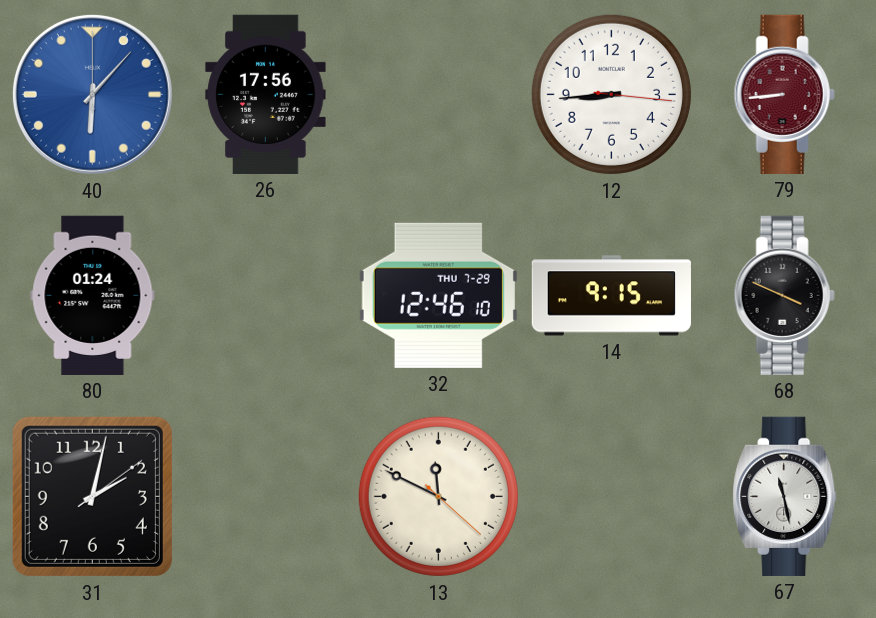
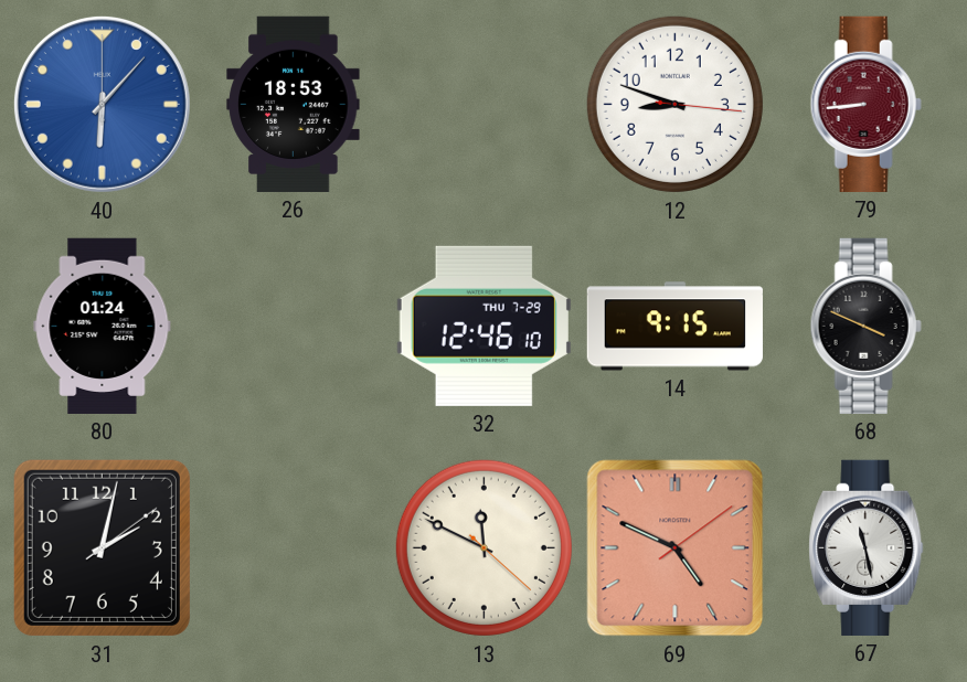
26: 17:56 -> 18:53 (294, 104)
12: 8:44 -> 8:48 (674, 104)
69: none -> 4:49 (676, 548)
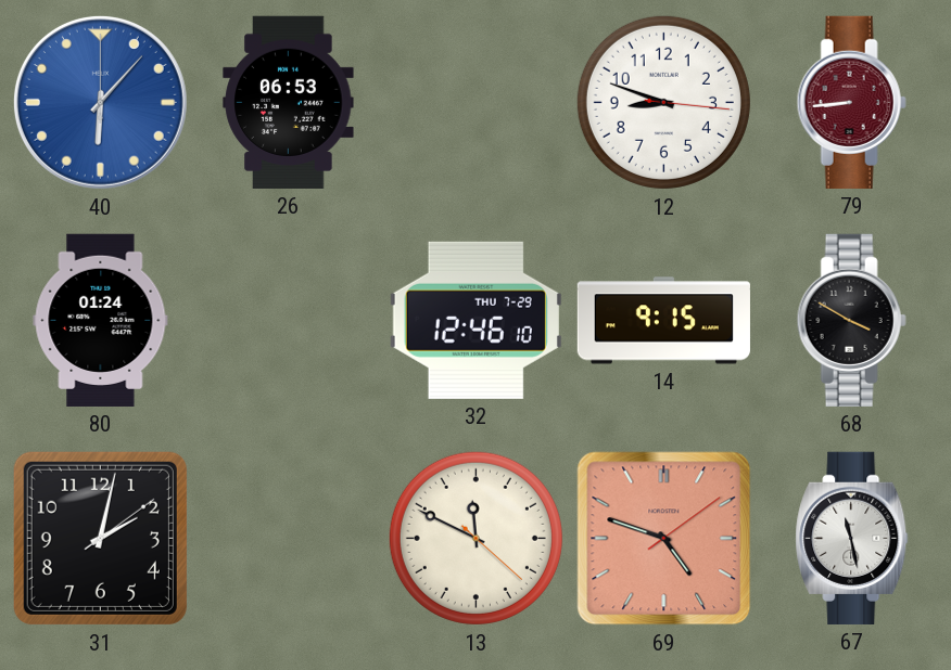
26: 18:53 -> 06:53 (289, 102)
68: 3:49 -> 3:50 (851, 320)
69: 4:49 -> 4:48 (664, 539)
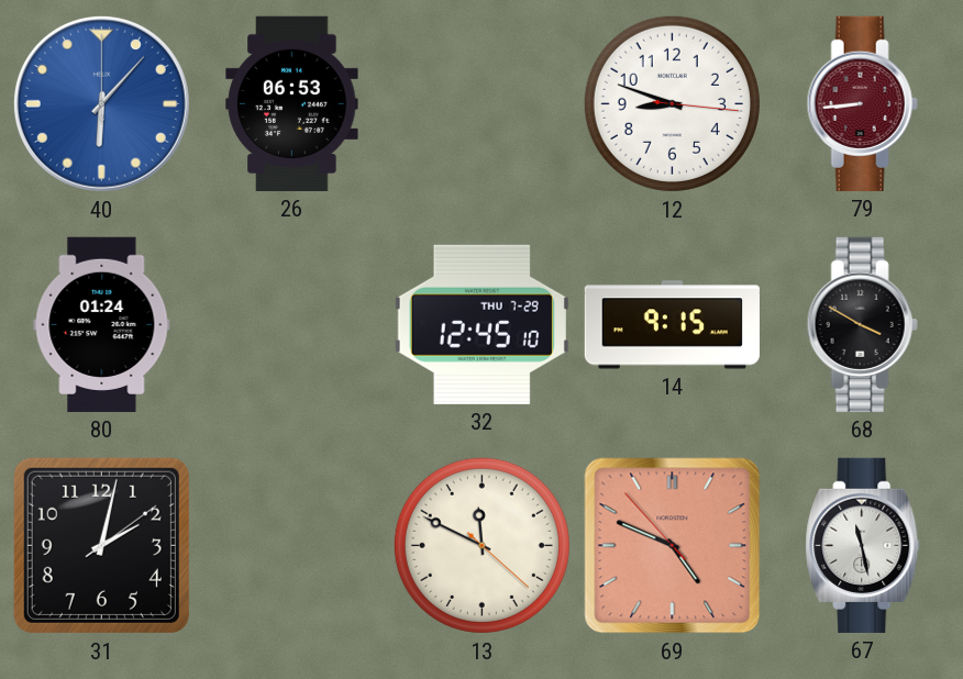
32: 12:46 -> 12:45 (481, 324)
69: 4:48:09 -> 4:48:53 (673, 546)
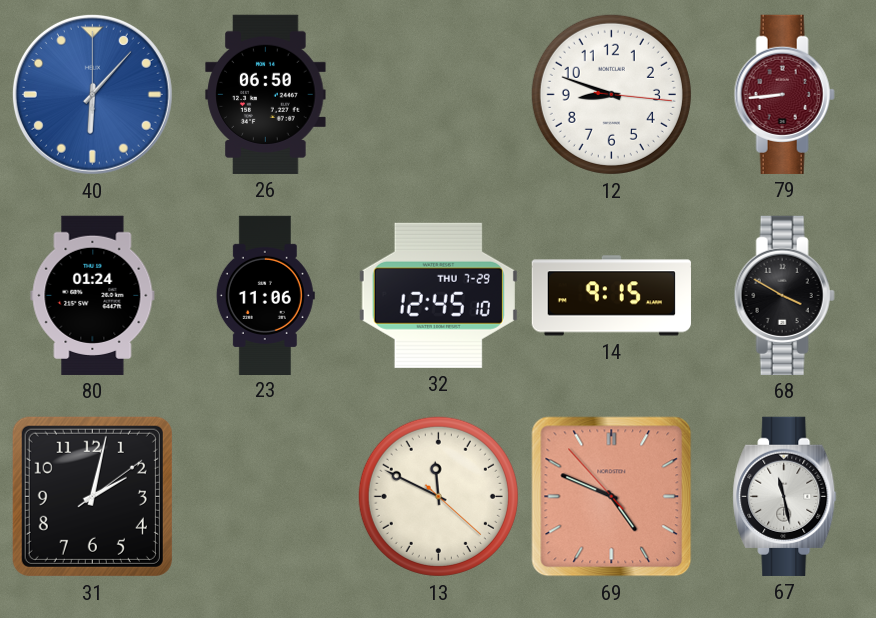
26: 06:53 -> 06:50 (266, 94)
23: none -> 11:06 (265, 295)
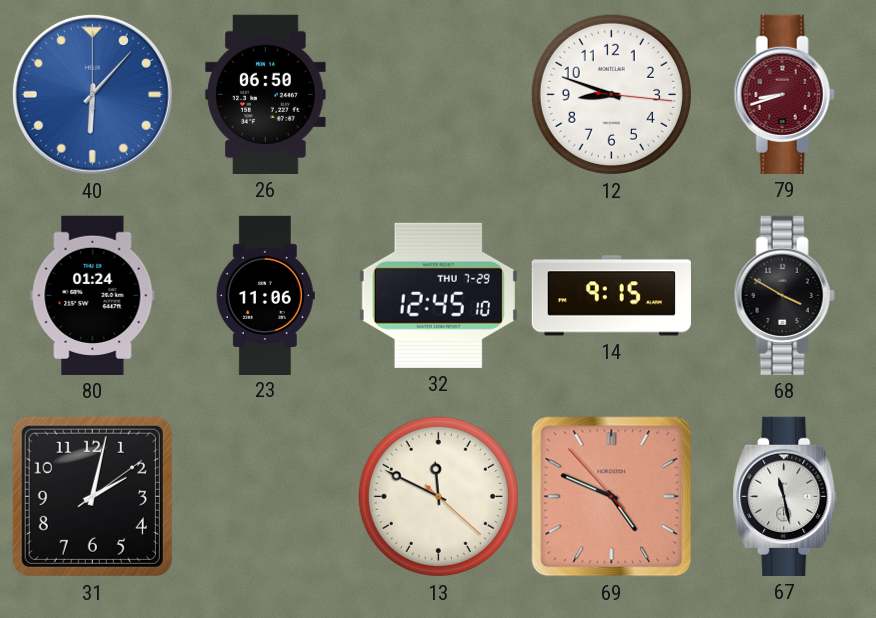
79: 8:44 -> 8:42 (784, 94)
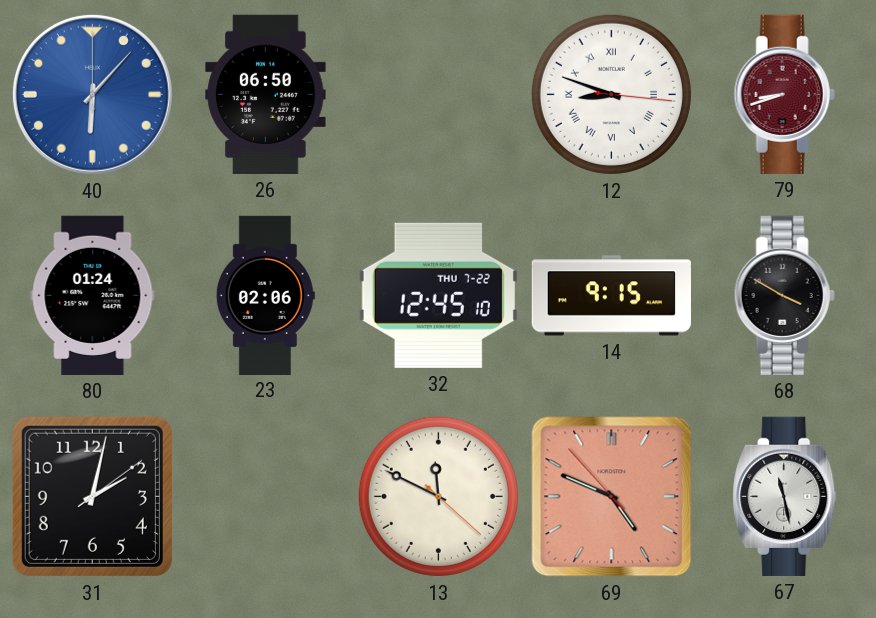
12 numerals: Arabic -> Roman (611, 94)
23: 11:06 -> 02:06 (265, 295)
32 date: THU 7-29 -> THU 7-22 (438, 295)
